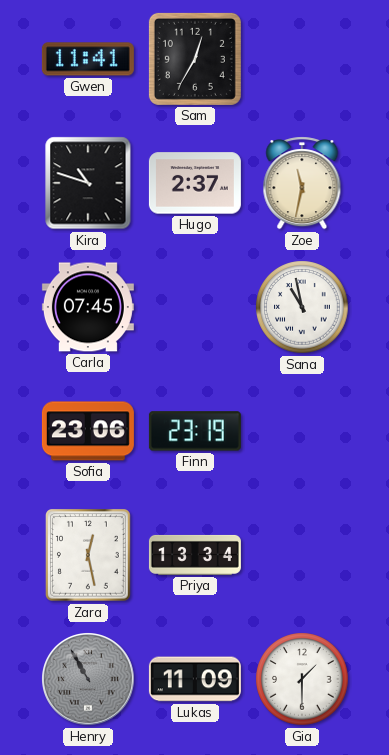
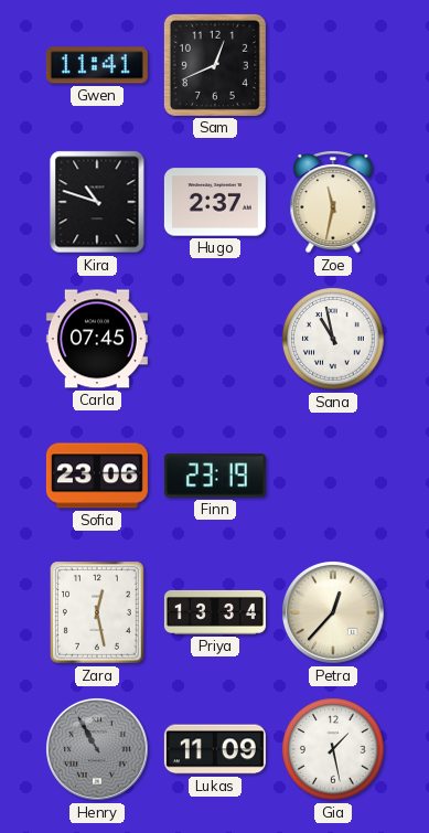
Sam: 12:35 -> 12:41 (215, 65)
Petra: none -> 12:37 (333, 612)
Gia: 1:30 -> 1:28 (333, 749)
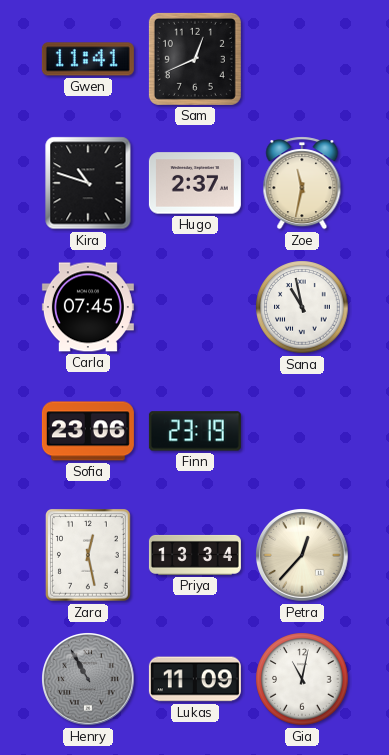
Gia: 1:28 -> 11:02 (302, 679)
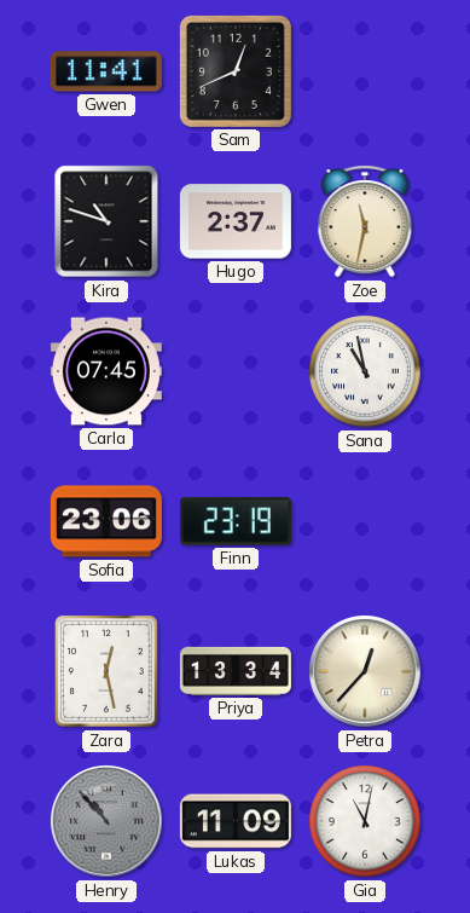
Henry: 10:55 -> 10:53 (106, 821)
